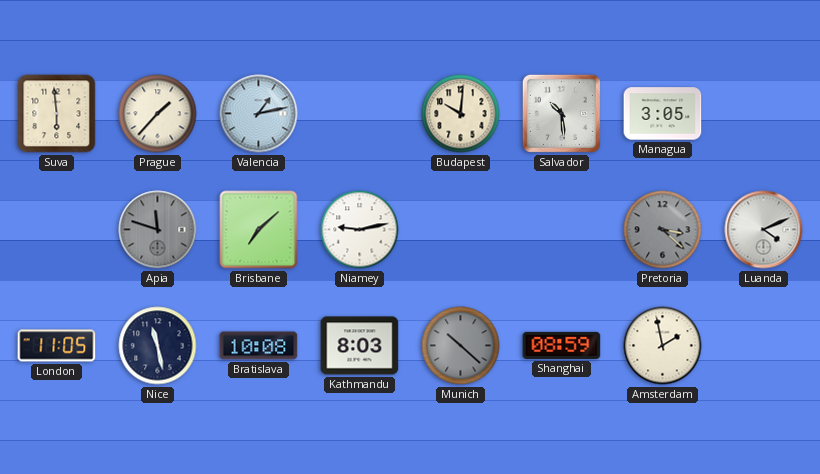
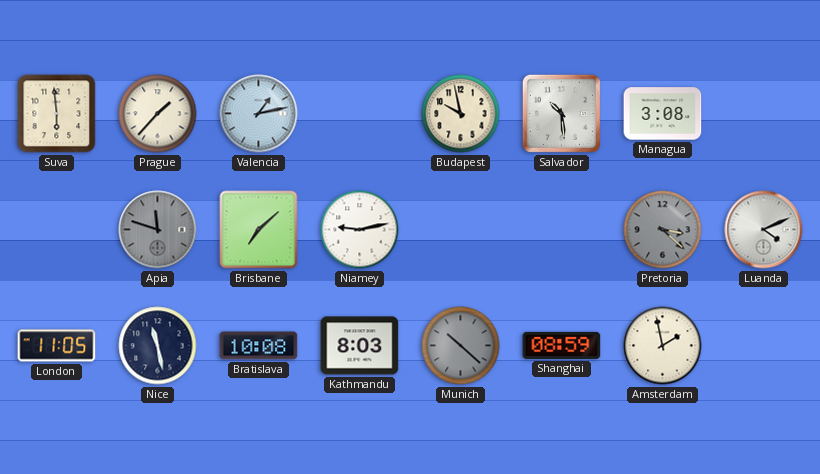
Budapest: 10:01 -> 9:58 (461, 114)
Managua: 3:05 -> 3:08 (663, 114)
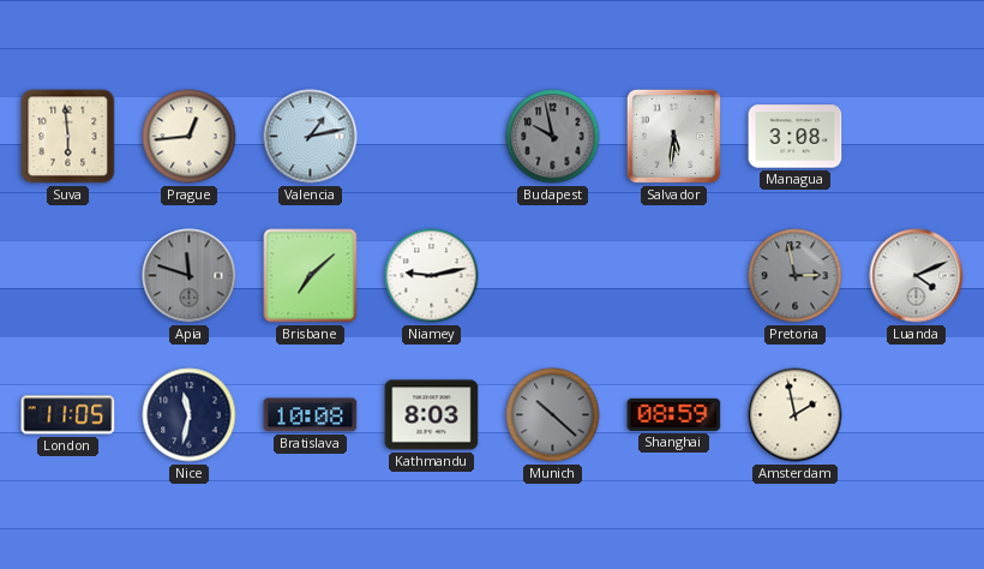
Prague: 1:37 -> 12:44 (190, 137)
Budapest dial: cream -> grey (553, 137)
Salvador: 10:29 -> 5:31 (673, 136)
Pretoria: 3:22 -> 2:58 (796, 276)
Nice: 11:28 -> 11:32 (190, 415)
